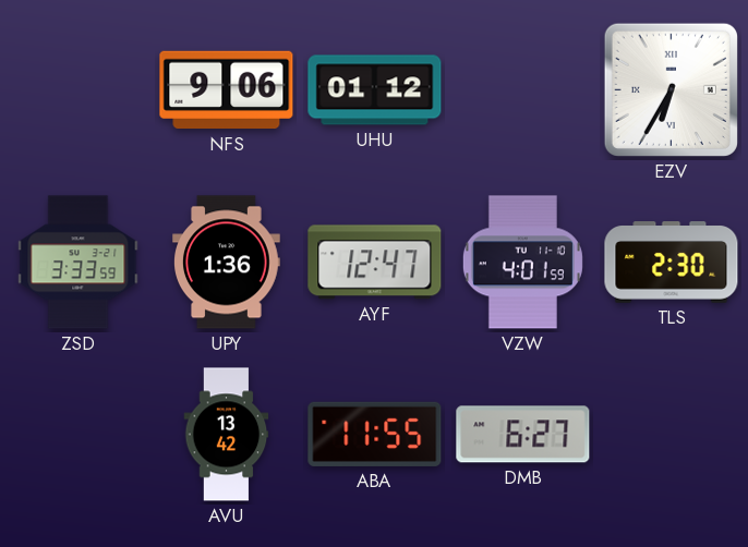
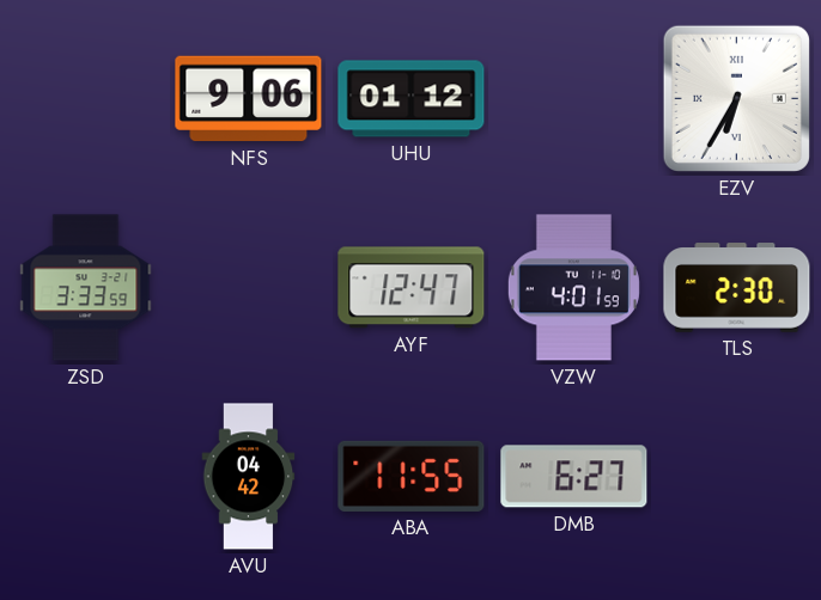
UPY: 1:36 -> none (227, 263)
AVU: 13:42 -> 04:42 (249, 477)
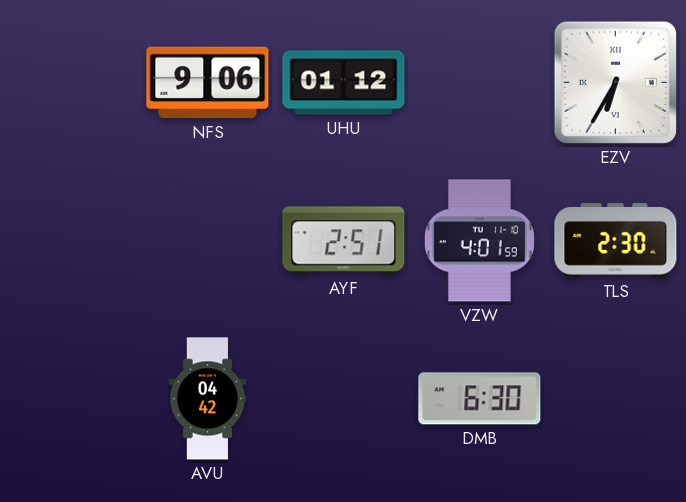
ZSD: 3:33 -> none (86, 288)
AYF: 12:47 -> 2:51 (344, 241)
ABA: 11:55 -> none (412, 476)
DMB: 6:27 -> 6:30 (480, 399)
